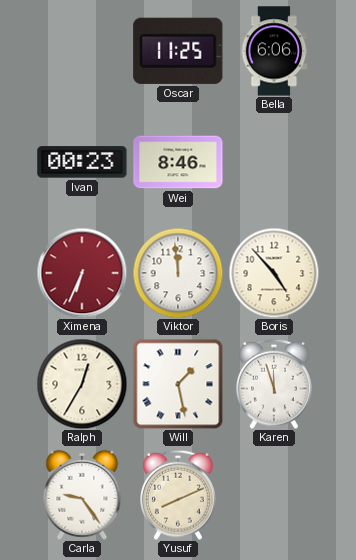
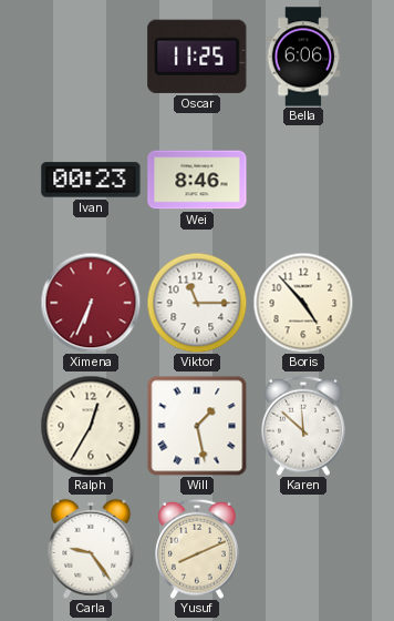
Viktor: 11:59 -> 11:15 (197, 303)
Karen: 11:57 -> 11:52 (304, 426)
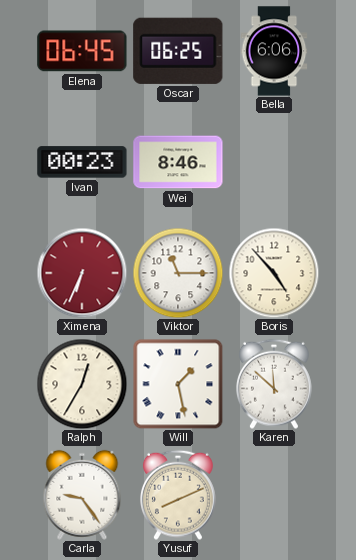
Elena: none -> 06:45 (82, 51)
Oscar: 11:25 -> 06:25 (178, 51)
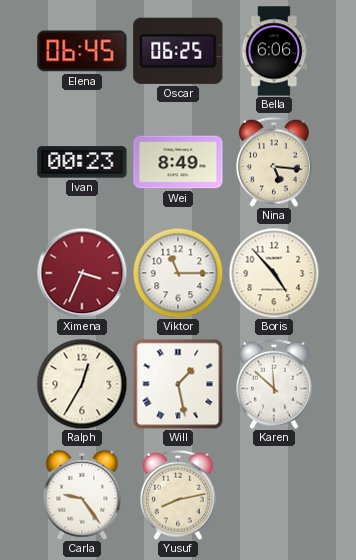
Wei: 8:46 -> 8:49 (178, 162)
Nina: none -> 5:16 (275, 162)
Ximena: 6:34 -> 3:34 (82, 273)
Yusuf: 8:11 -> 8:13 (179, 495)
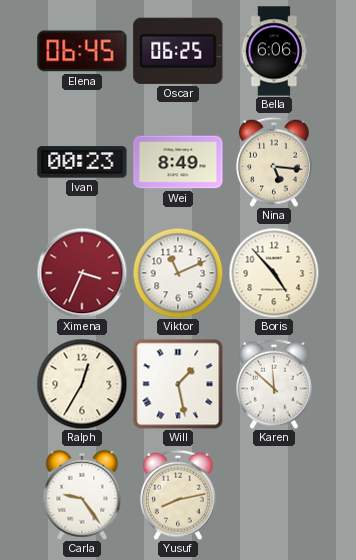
Viktor: 11:15 -> 11:11 (178, 273)
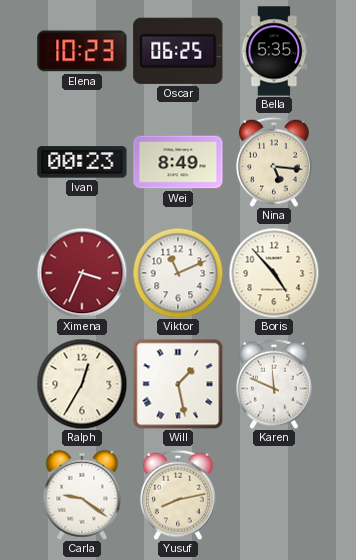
Elena: 06:45 -> 10:23 (82, 51)
Bella: 6:06 -> 5:35 (274, 51)
Karen: 11:52 -> 11:49 (275, 384)
Carla: 9:24 -> 9:21 (82, 495)
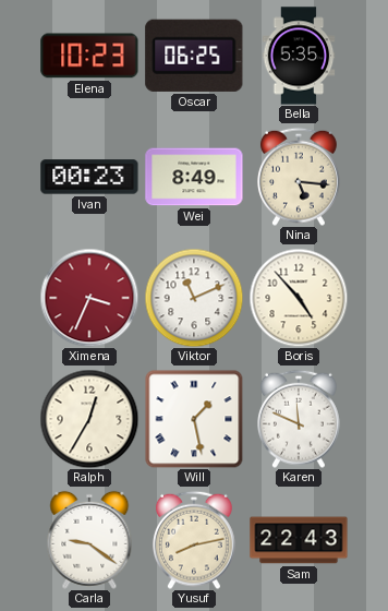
Sam: none -> 22:43 (299, 540)
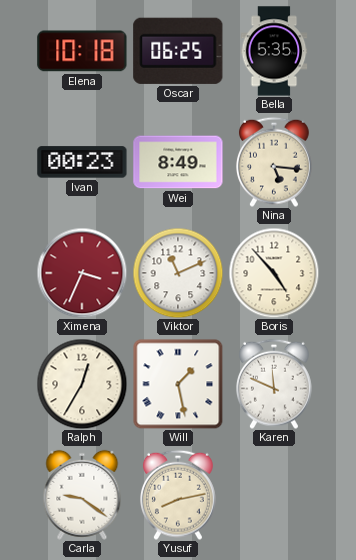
Elena: 10:23 -> 10:18 (82, 51)
Sam: 22:43 -> none (299, 540)
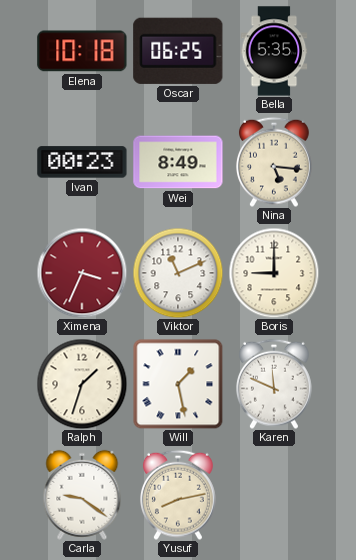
Boris: 4:53 -> 9:00 (274, 273)
Ralph: 12:35 -> 1:33 (82, 384)
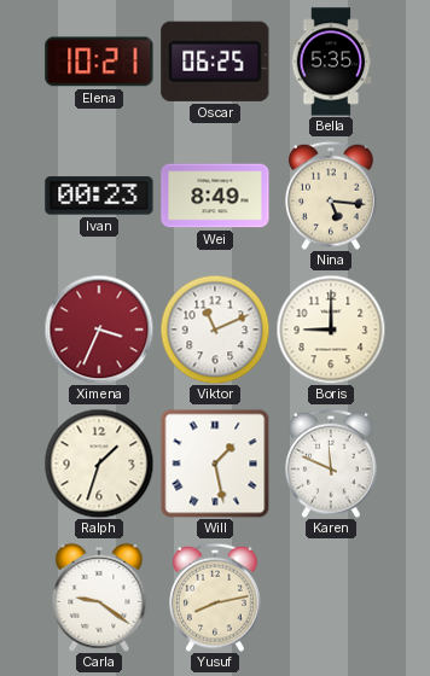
Elena: 10:18 -> 10:21 (99, 62)
